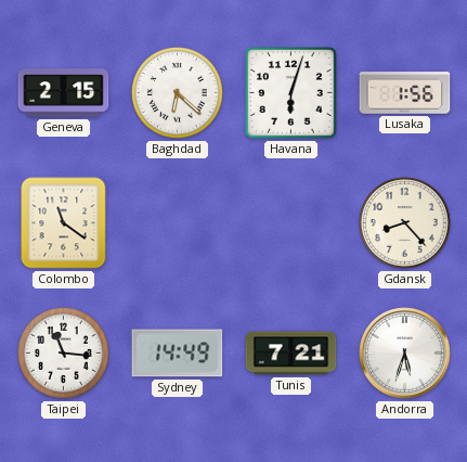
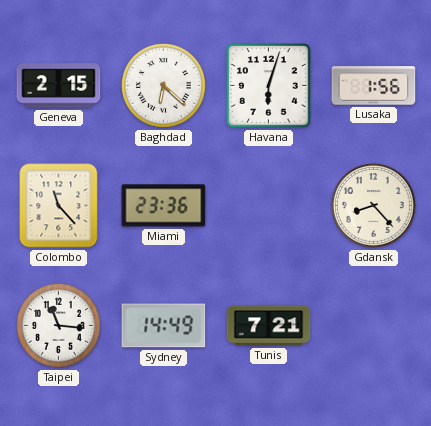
Colombo: 11:21 -> 11:23 (59, 206)
Miami: none -> 23:36 (164, 206)
Andorra: 5:33 -> none (405, 354)
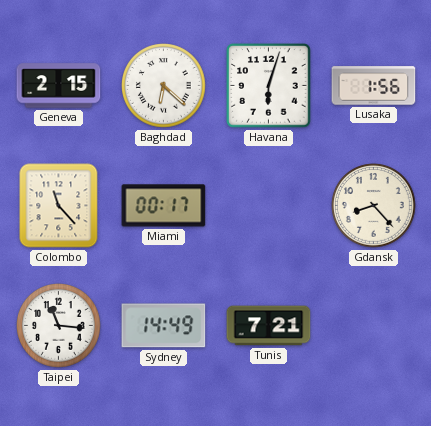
Miami: 23:36 -> 00:17 (164, 206)
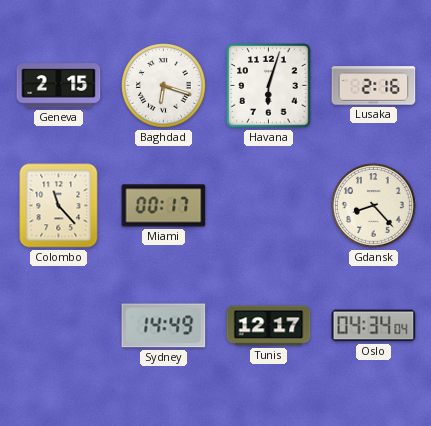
Baghdad: 6:22 -> 6:18 (164, 86)
Lusaka: 1:56 -> 2:16 (374, 86)
Taipei: 11:16 -> none (59, 326)
Tunis: 7:21 -> 12:17 (269, 326)
Oslo: none -> 04:34 (374, 326)
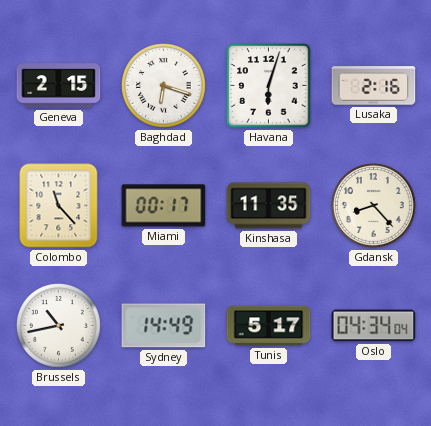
Kinshasa: none -> 11:35 (269, 206)
Brussels: none -> 10:43 (59, 326)
Tunis: 12:17 -> 5:17 (269, 326)
